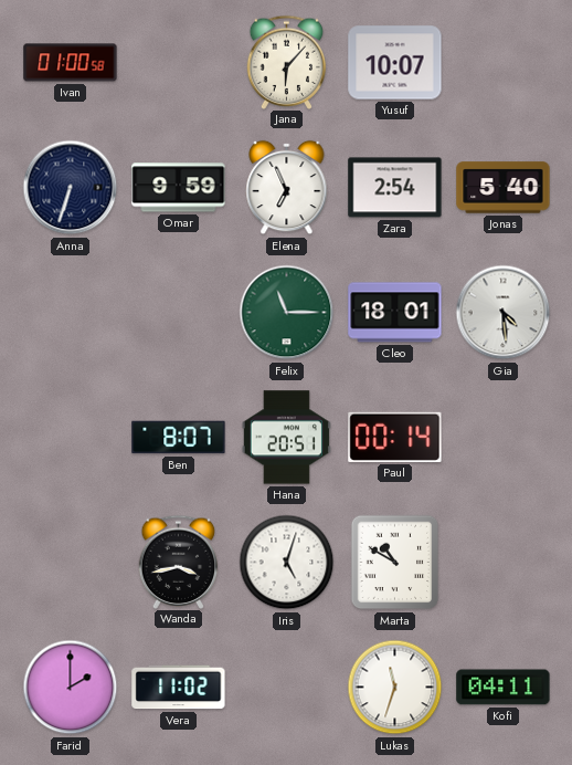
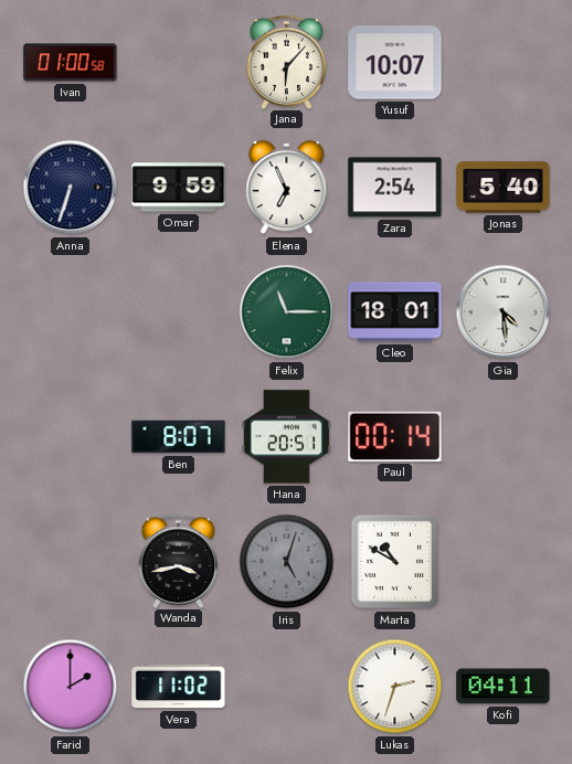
Iris dial: white -> grey (287, 562)
Lukas: 11:33 -> 2:33 (395, 687)
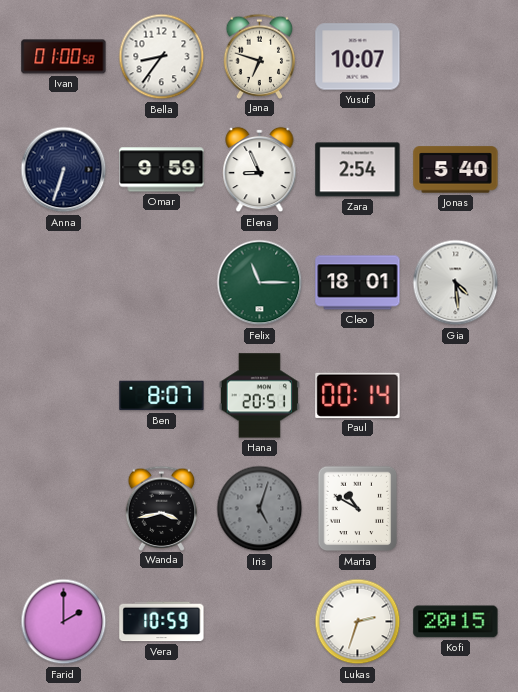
Bella: none -> 8:36 (162, 57)
Jana: 6:07 -> 6:48 (260, 56)
Elena: 6:56 -> 8:56 (260, 170)
Vera: 11:02 -> 10:59 (162, 622)
Kofi: 04:11 -> 20:15 (456, 622)
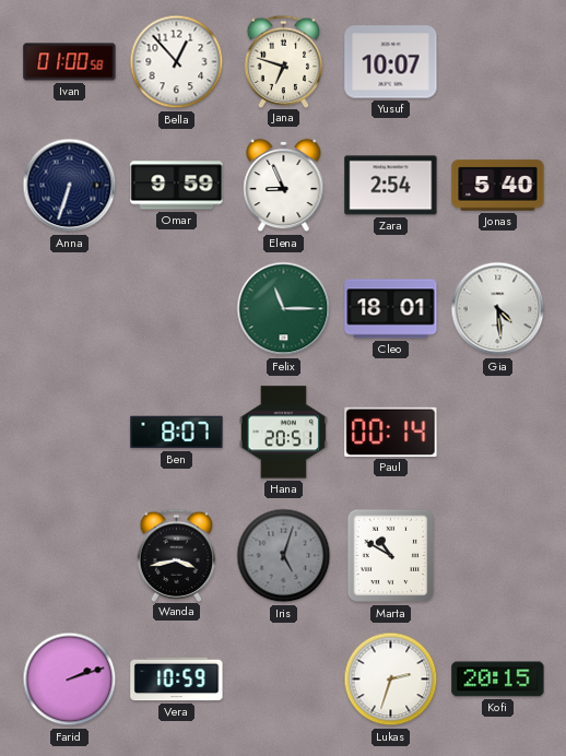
Bella: 8:36 -> 12:53 (177, 62)
Farid: 2:00 -> 2:12 (70, 680)
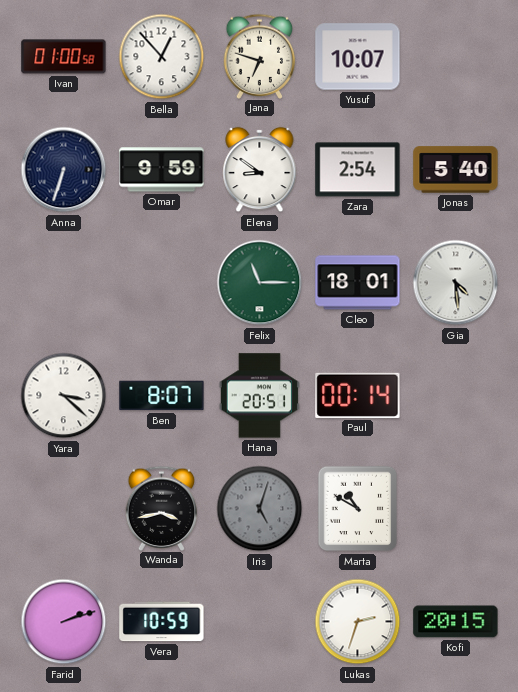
Elena: 8:56 -> 8:51 (260, 170)
Yara: none -> 3:22 (64, 396)
